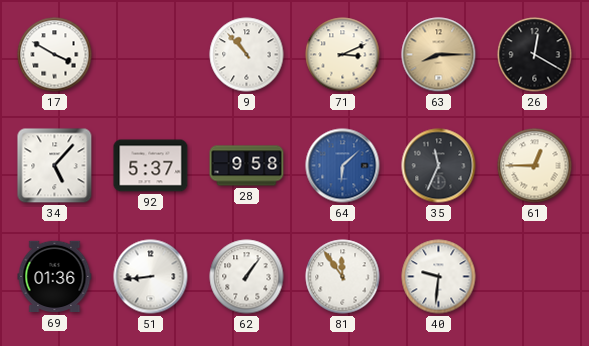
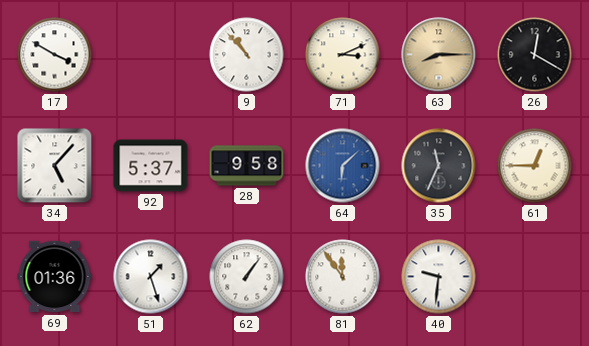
51: 8:44 -> 1:27 (151, 277)
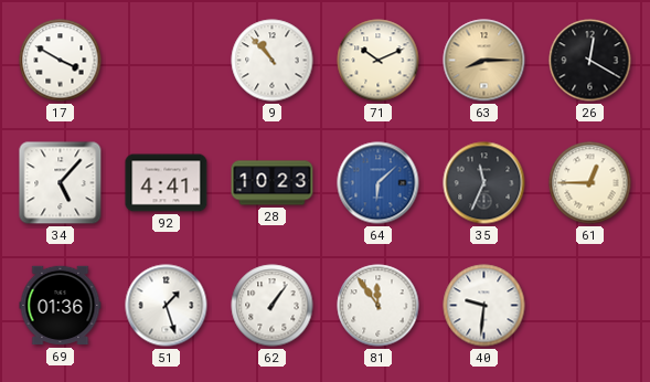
71: 3:11 -> 10:11 (379, 61)
92: 5:37 -> 4:41 (167, 183)
28: 9:58 -> 10:23 (273, 183)
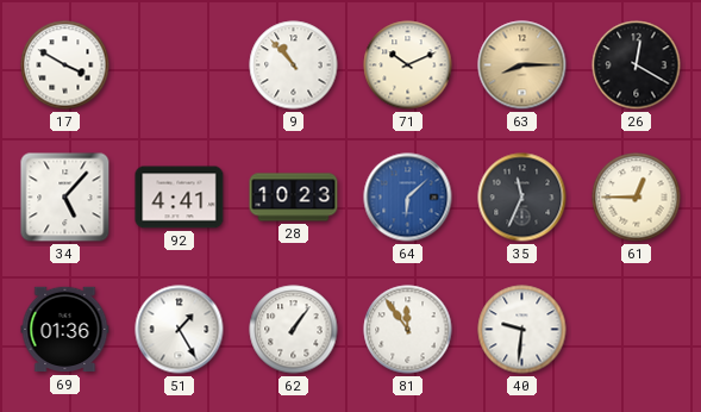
51: 1:27 -> 1:25 (180, 330)
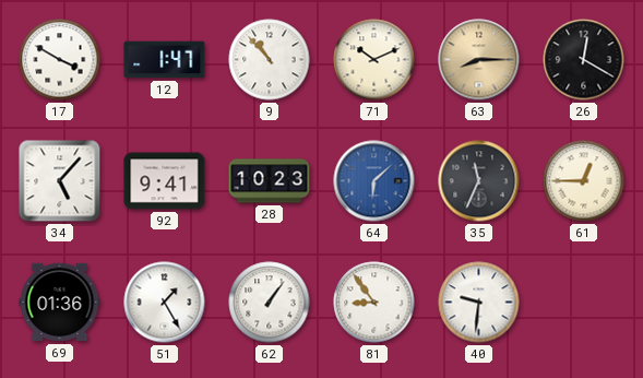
12: none -> 1:47 (165, 60)
92: 4:41 -> 9:41 (165, 181)
81: 11:54 -> 8:54 (374, 303)
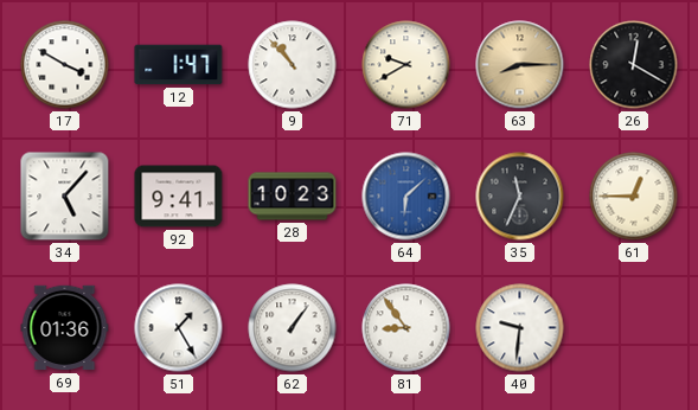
71: 10:11 -> 9:40 (406, 65)
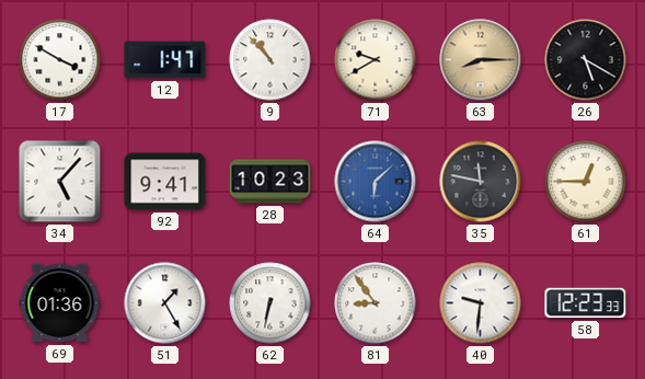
26: 12:20 -> 5:20 (586, 60)
35: 11:34 -> 11:47 (481, 182)
62: 1:06 -> 6:32 (270, 303)
58: none -> 12:23 (586, 303)
